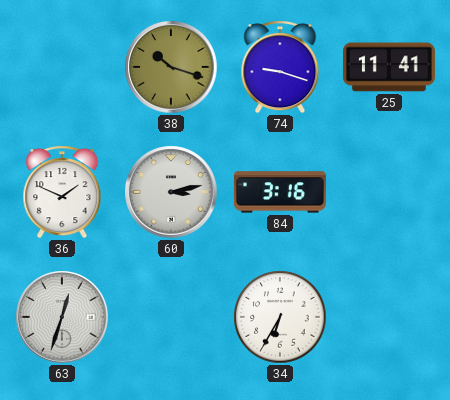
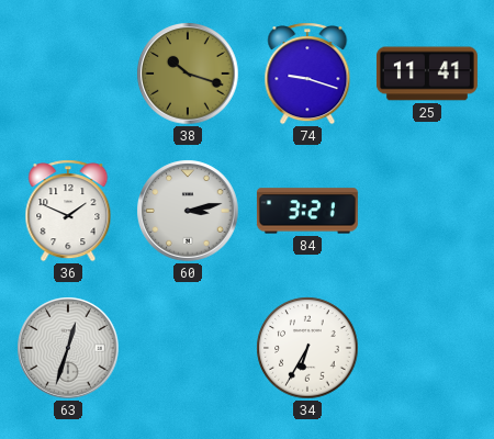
84: 3:16 -> 3:21 (307, 211)
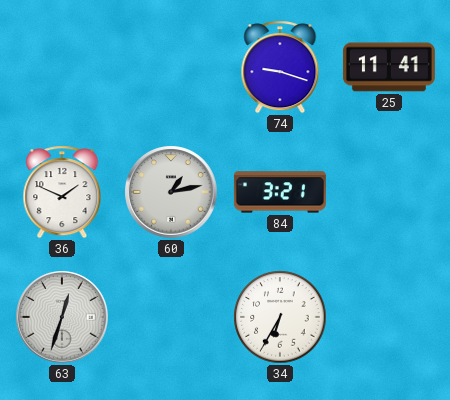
38: 10:18 -> none (188, 74)
60: 3:13 -> 1:13 (171, 192)
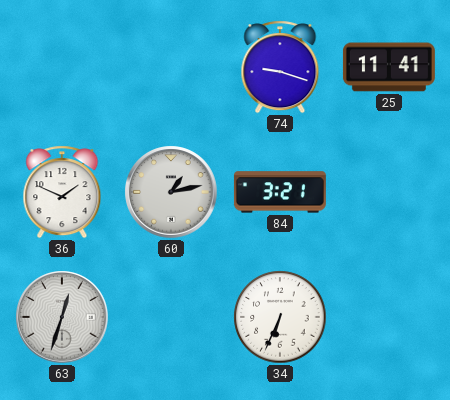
34: 6:35 -> 6:34 (280, 317)
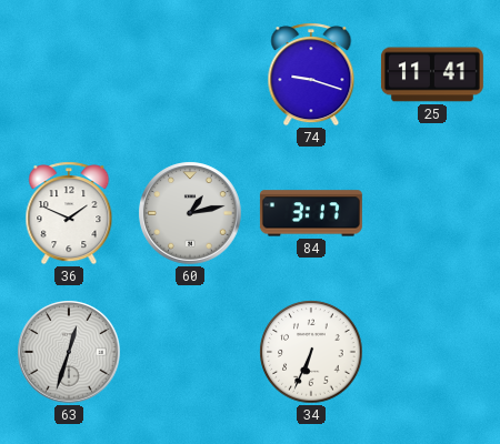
84: 3:21 -> 3:17 (311, 213)
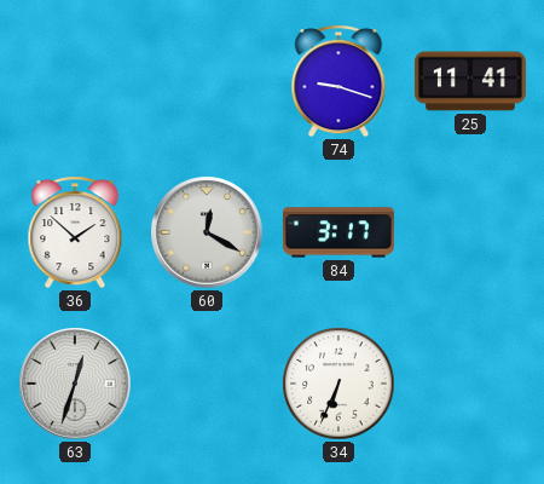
36: 1:49 -> 1:52 (75, 232)
60: 1:13 -> 12:20 (207, 232)
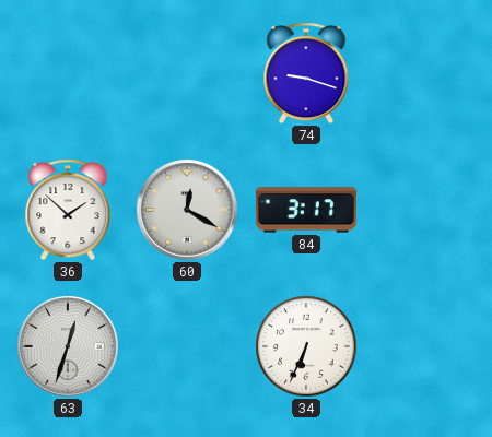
25: 11:41 -> none (470, 81)
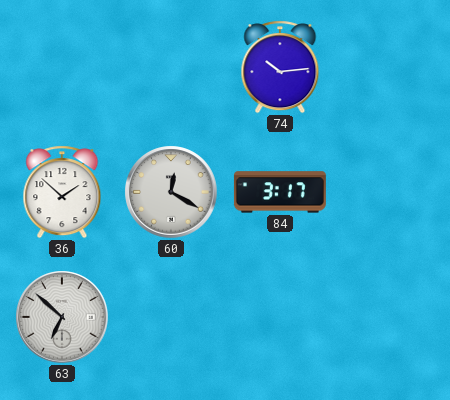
74: 9:18 -> 10:14 (280, 67)
63: 12:33 -> 6:52 (62, 317)
34: 6:34 -> none (306, 346)
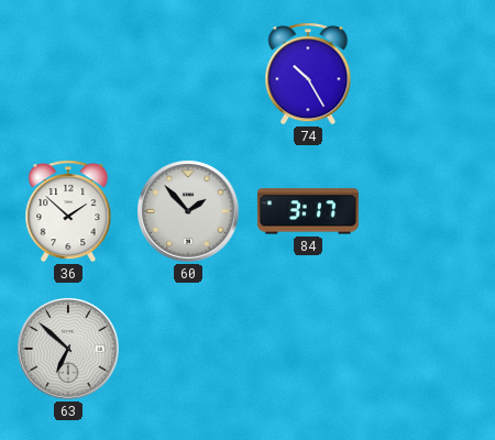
74: 10:14 -> 10:25 (308, 74)
60: 12:20 -> 1:53 (188, 211)
